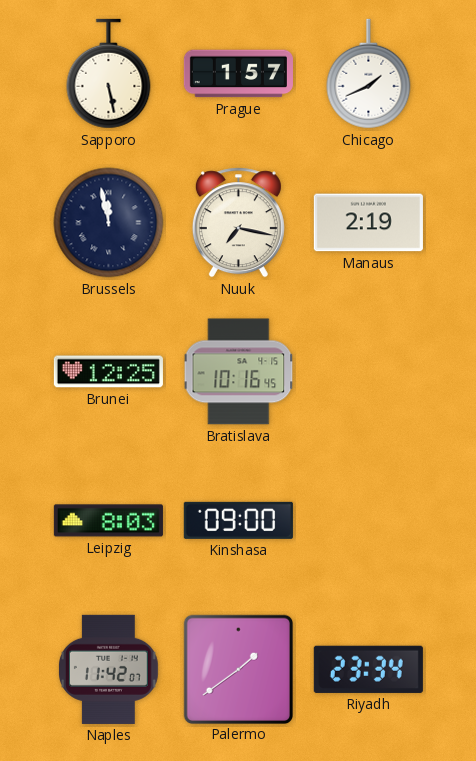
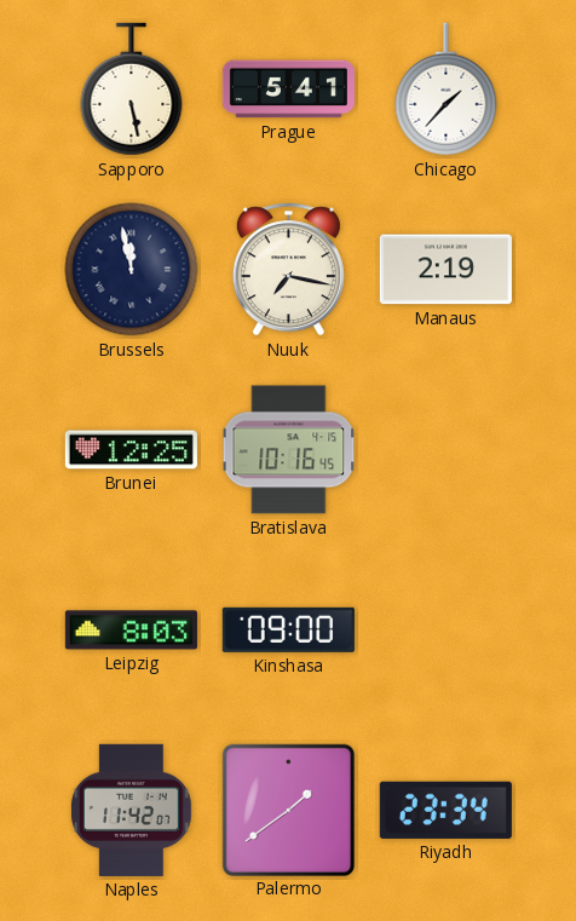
Prague: 1:57 -> 5:41 (288, 90)
Chicago: 1:41 -> 1:37 (447, 90)
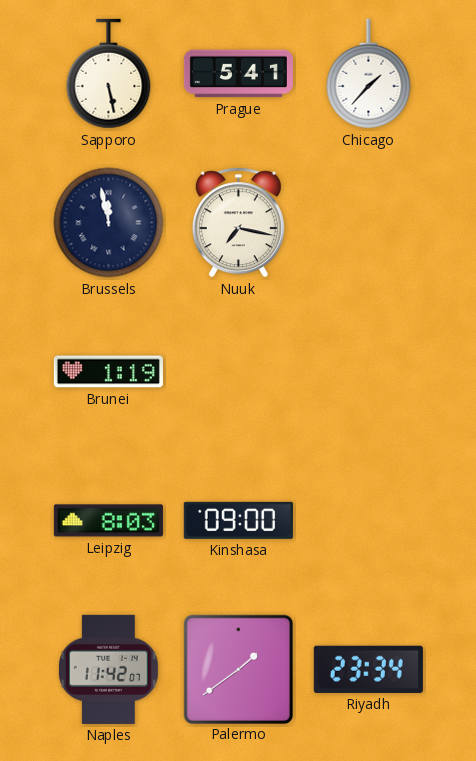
Manaus: 2:19 -> none (445, 270)
Brunei: 12:25 -> 1:19 (108, 372)
Bratislava: 10:16 -> none (289, 450)
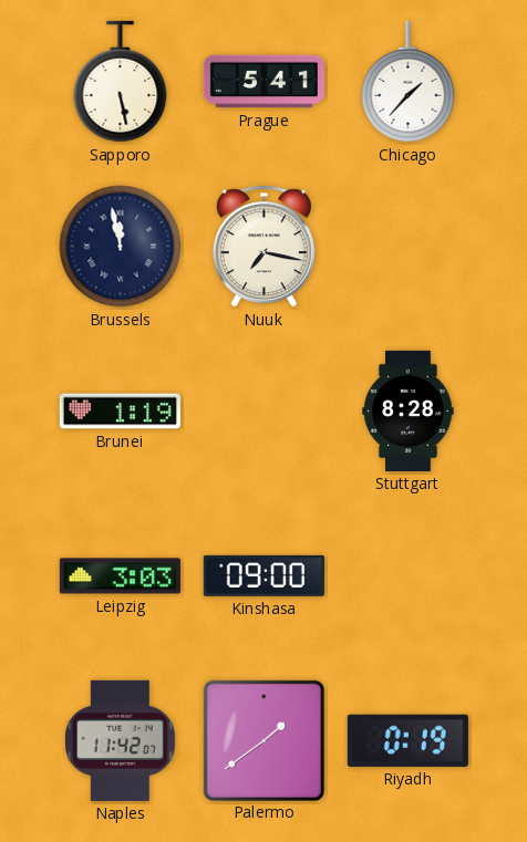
Stuttgart: none -> 8:28 (409, 410)
Leipzig: 8:03 -> 3:03 (120, 576)
Riyadh: 23:34 -> 0:19 (407, 740)
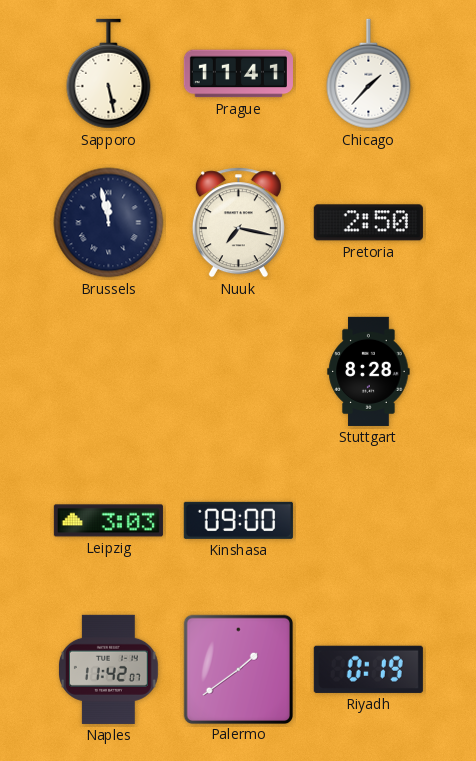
Prague: 5:41 -> 11:41 (238, 74)
Pretoria: none -> 2:50 (368, 223)
Brunei: 1:19 -> none (120, 412)
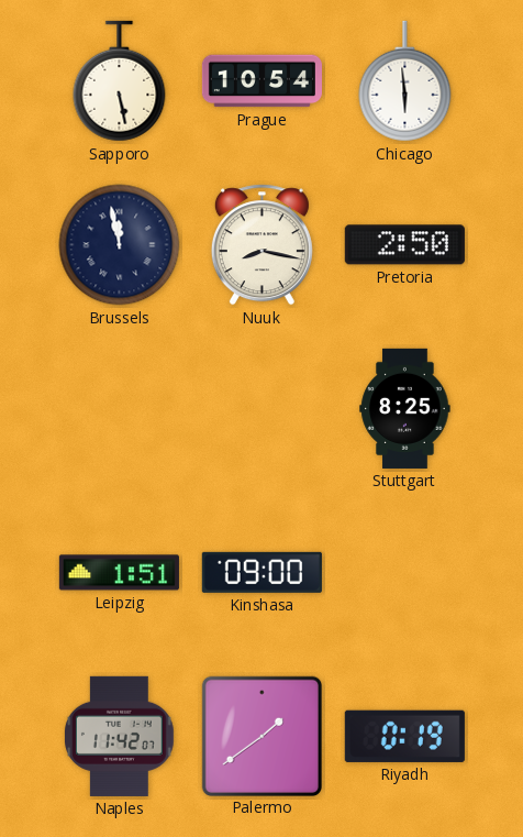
Prague: 11:41 -> 10:54 (261, 81)
Chicago: 1:37 -> 5:59 (405, 81)
Nuuk: 7:17 -> 8:17 (261, 245)
Stuttgart: 8:28 -> 8:25 (405, 408)
Leipzig: 3:03 -> 1:51 (119, 573)
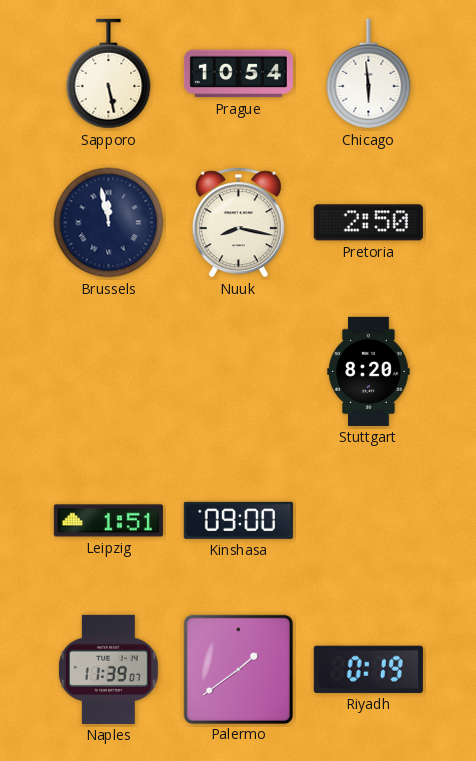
Stuttgart: 8:25 -> 8:20 (369, 371)
Naples: 11:42 -> 11:39 (109, 669)
